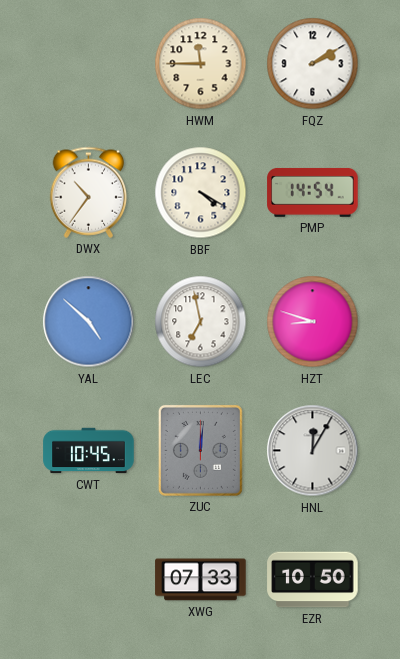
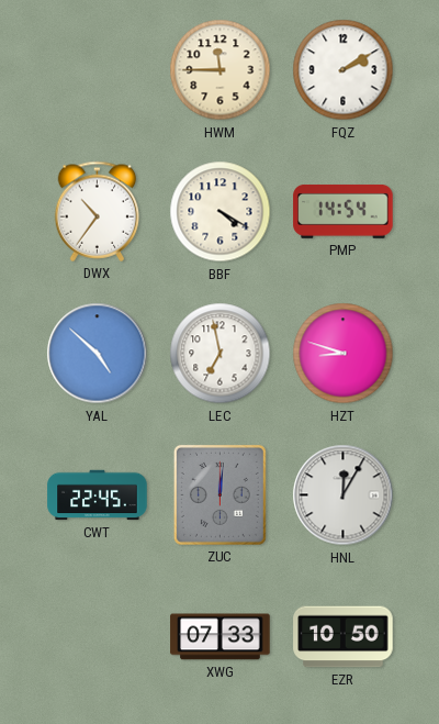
CWT: 10:45 -> 22:45 (98, 495)
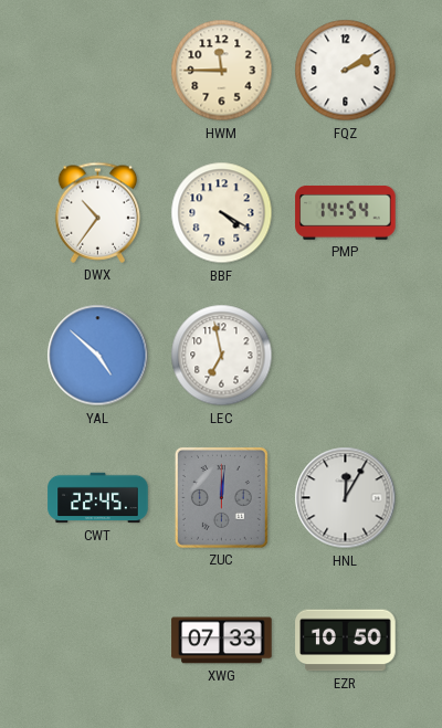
HZT: 8:48 -> none (344, 354)
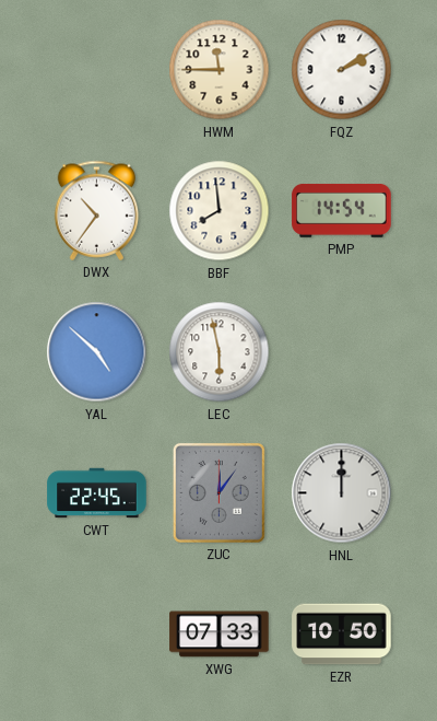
BBF: 4:20 -> 7:59 (220, 211)
LEC: 6:58 -> 5:58 (220, 352)
ZUC: 12:01 -> 12:06 (218, 492)
HNL: 12:05 -> 12:00 (342, 493)
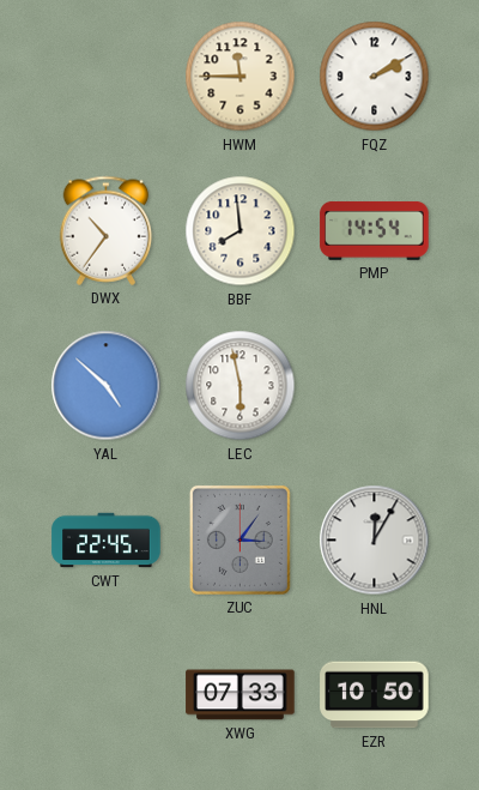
ZUC: 12:06 -> 3:06 (239, 539)
HNL: 12:00 -> 12:05 (375, 541)
